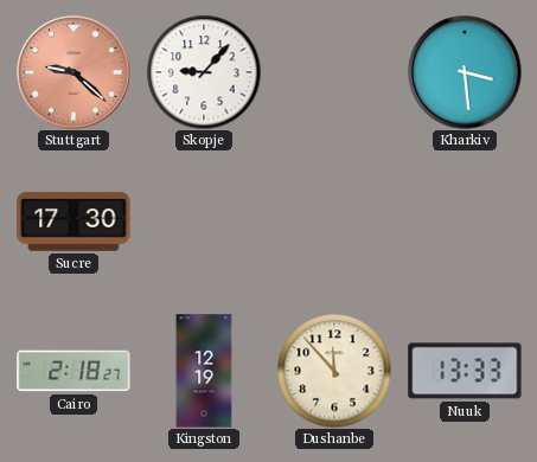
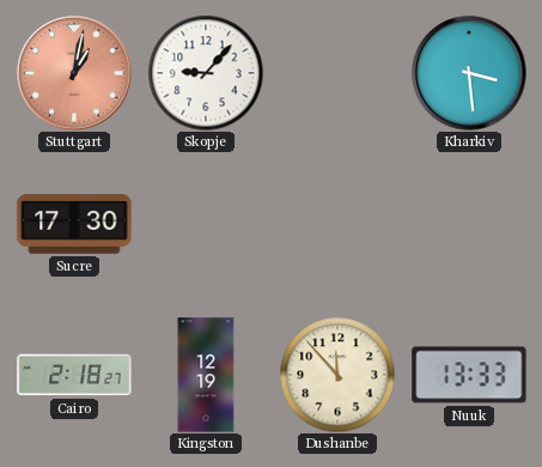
Stuttgart: 9:22 -> 1:02 (74, 73)
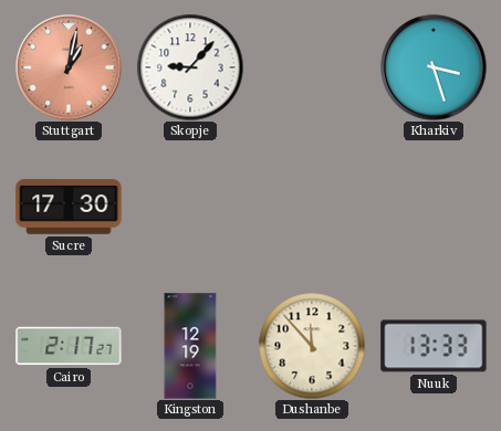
Kharkiv: 3:29 -> 3:27 (434, 67)
Cairo: 2:18 -> 2:17 (69, 346)
